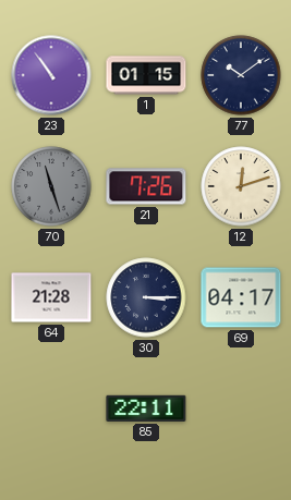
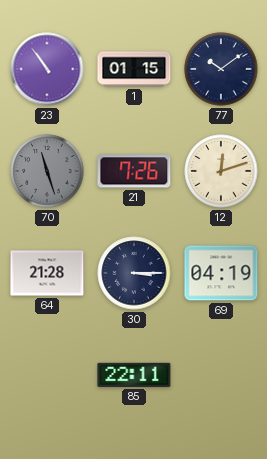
69: 04:17 -> 04:19 (221, 273)
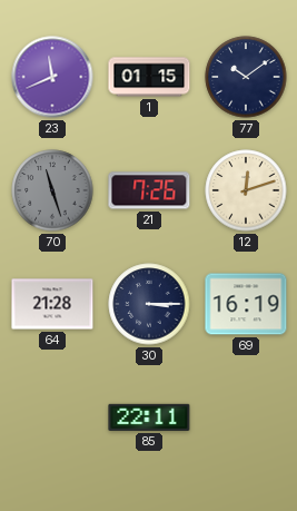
23: 10:54 -> 11:41 (52, 77)
69: 04:19 -> 16:19 (246, 304)
